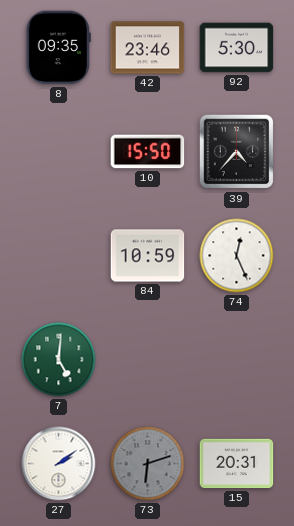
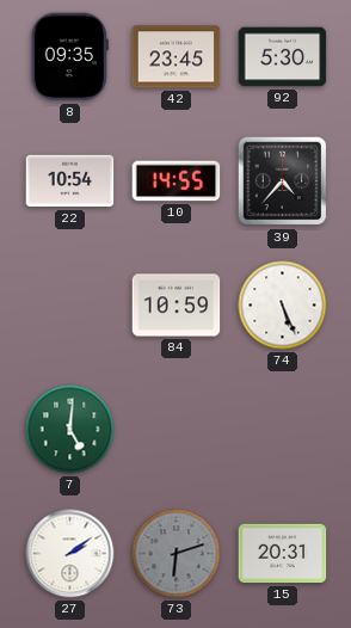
42: 23:46 -> 23:45 (177, 57)
22: none -> 10:54 (70, 181)
10: 15:50 -> 14:55 (177, 181)
74: 12:26 -> 5:26 (283, 306)
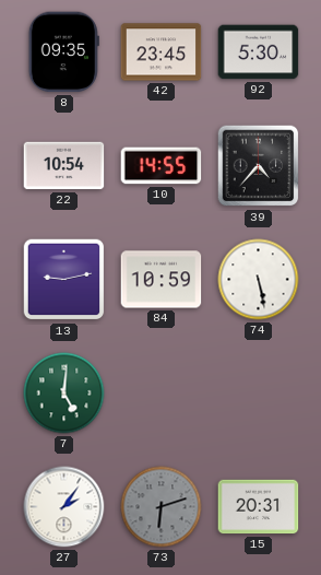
13: none -> 9:13 (64, 280)
74: 5:26 -> 5:28 (259, 280)
27: 2:09 -> 2:06 (64, 507)
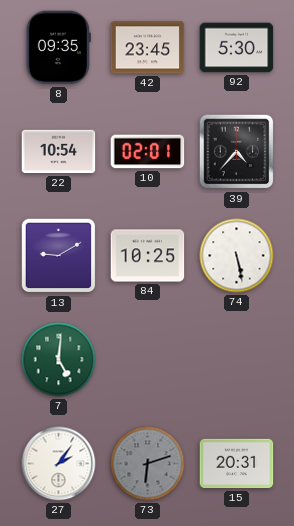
10: 14:55 -> 02:01 (148, 152)
13: 9:13 -> 9:10 (59, 256)
84: 10:59 -> 10:25 (148, 256)
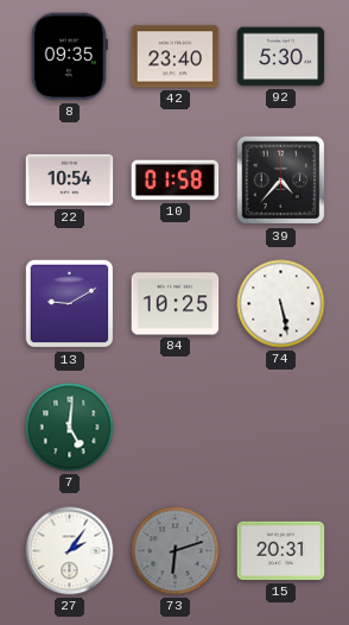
42: 23:45 -> 23:40 (176, 57)
10: 02:01 -> 01:58 (176, 181)
